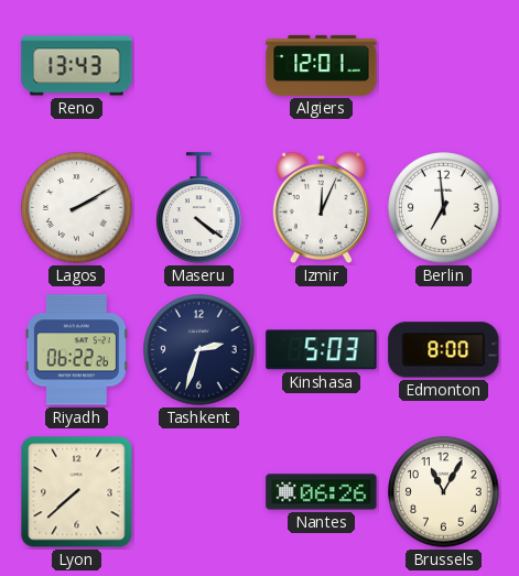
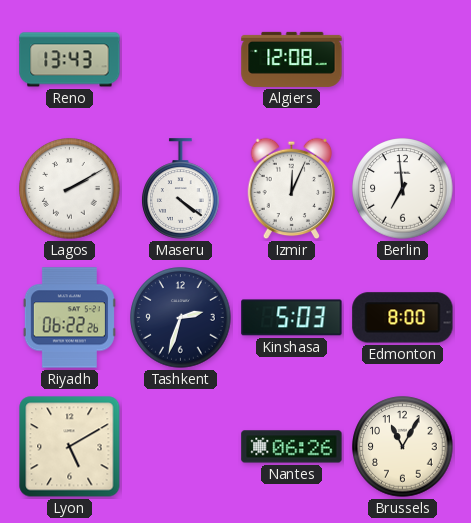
Algiers: 12:01 -> 12:08 (292, 59)
Lyon: 7:38 -> 5:10 (70, 447)
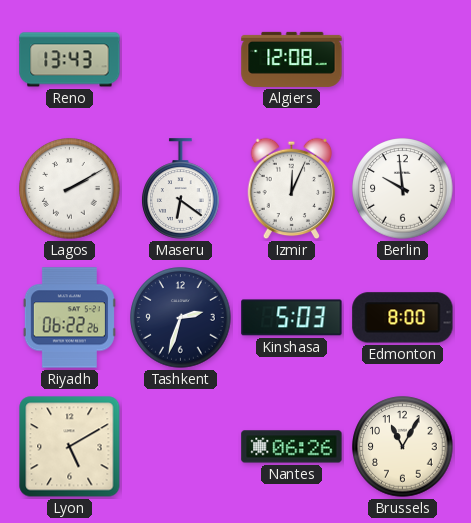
Maseru: 4:21 -> 6:21 (181, 189)
Berlin: 6:59 -> 9:59 (403, 189)
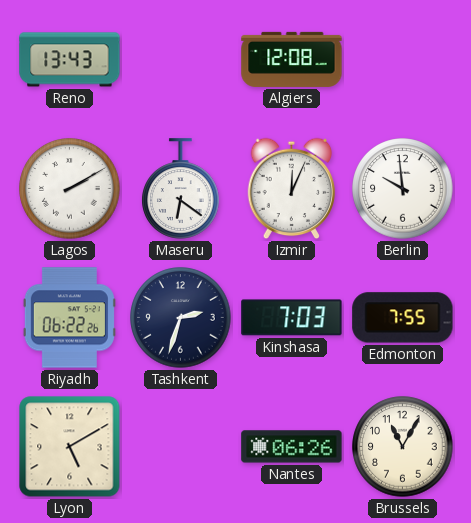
Kinshasa: 5:03 -> 7:03 (292, 318)
Edmonton: 8:00 -> 7:55 (403, 318)
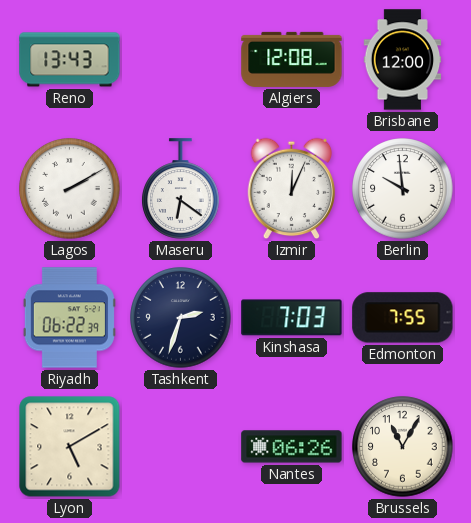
Brisbane: none -> 12:00 (403, 60)
Riyadh: 06:22:26 -> 06:22:39 (69, 318)
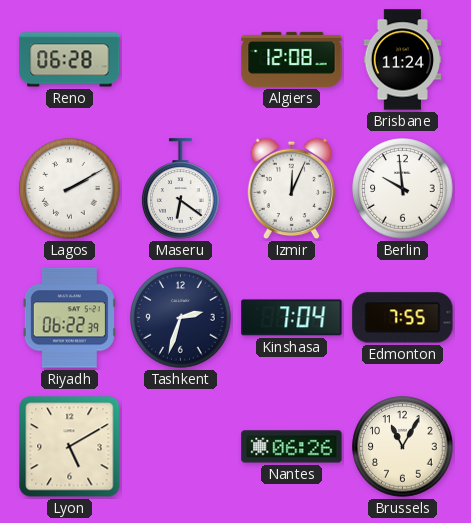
Reno: 13:43 -> 06:28 (70, 60)
Brisbane: 12:00 -> 11:24 (403, 60)
Kinshasa: 7:03 -> 7:04 (292, 318)
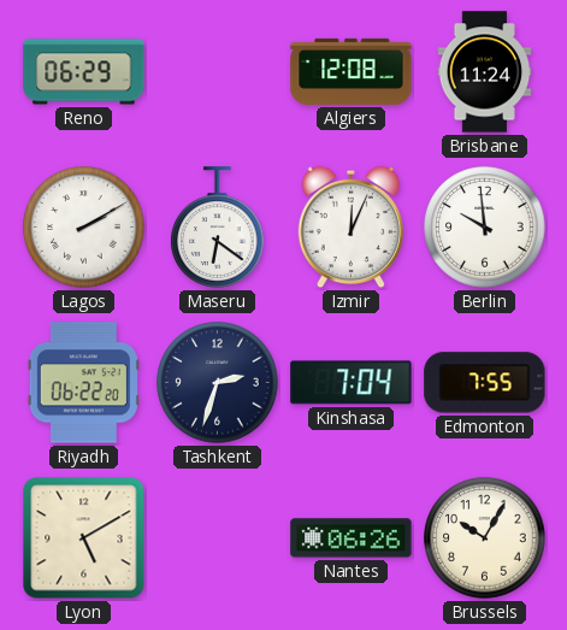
Reno: 06:28 -> 06:29 (84, 72)
Riyadh: 06:22:39 -> 06:22:20 (83, 383)
Brussels: 11:05 -> 10:05 (485, 538)
